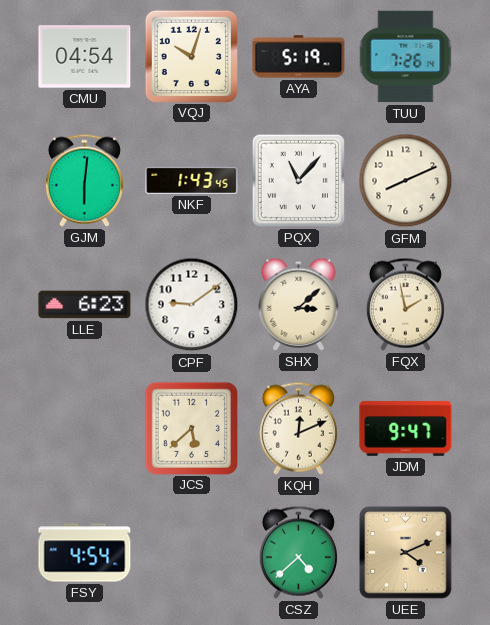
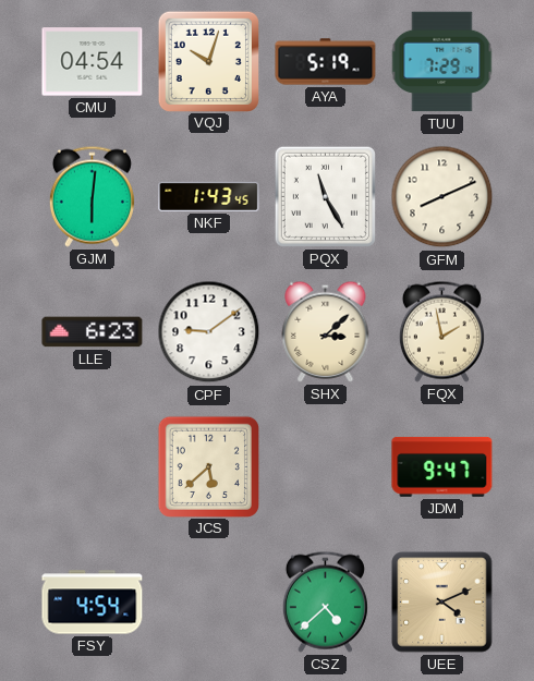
TUU: 7:26 -> 7:29 (442, 62)
PQX: 11:07 -> 11:25 (325, 196)
KQH: 12:11 -> none (298, 428)
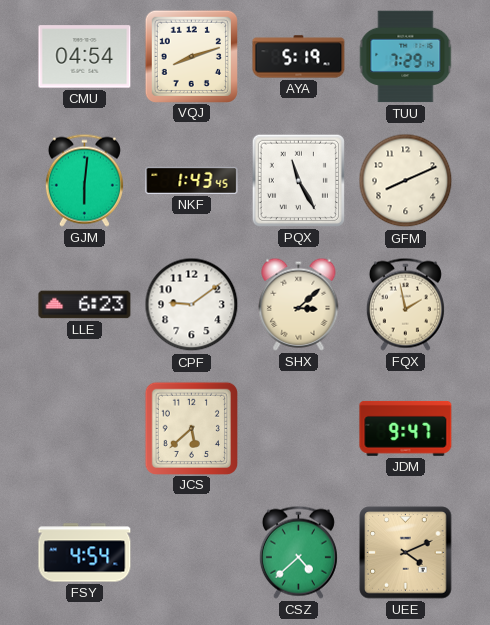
VQJ: 10:03 -> 8:12 (191, 56)
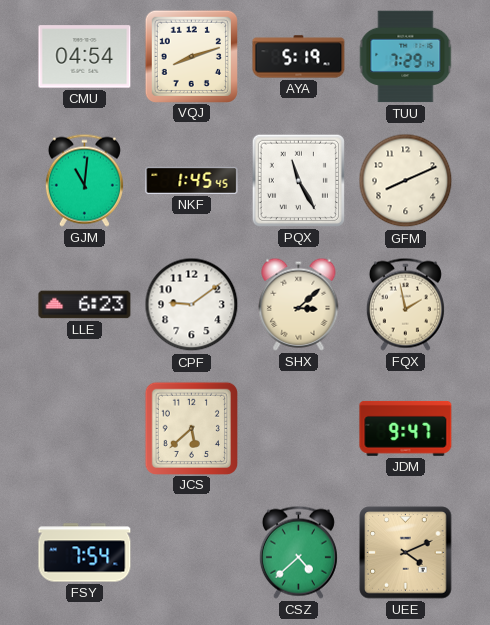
GJM: 6:01 -> 11:01 (84, 180)
NKF: 1:43 -> 1:45 (192, 180)
FSY: 4:54 -> 7:54 (85, 553)
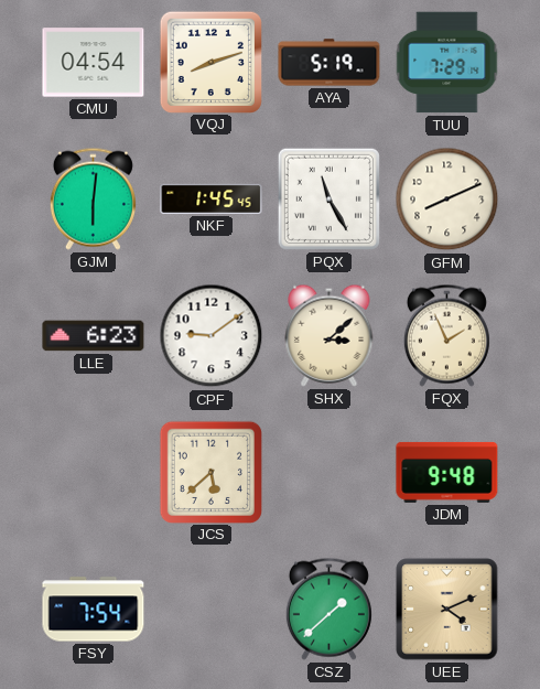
GJM: 11:01 -> 6:01 (93, 198)
FQX: 1:58 -> 1:56 (446, 335)
JDM: 9:47 -> 9:48 (447, 472)
CSZ: 4:38 -> 1:38 (328, 609)
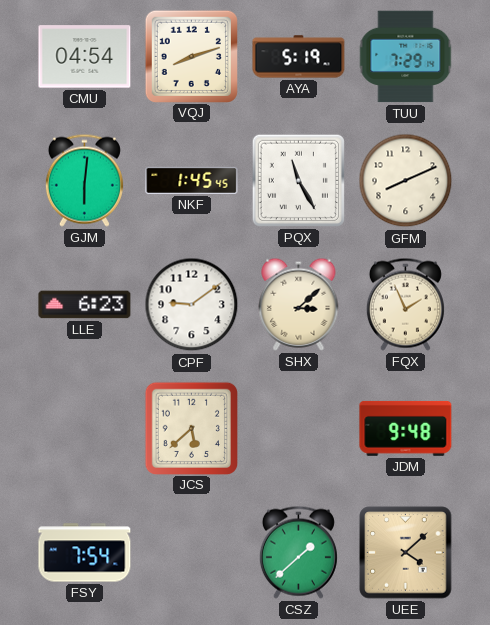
UEE: 4:11 -> 4:08 (406, 553)
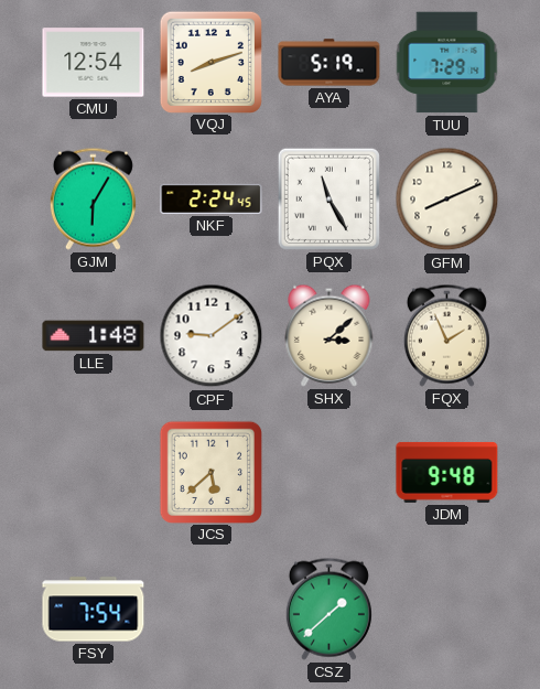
CMU: 04:54 -> 12:54 (94, 63)
GJM: 6:01 -> 6:05 (93, 198)
NKF: 1:45 -> 2:24 (212, 198)
LLE: 6:23 -> 1:48 (94, 336)
UEE: 4:08 -> none (406, 553)
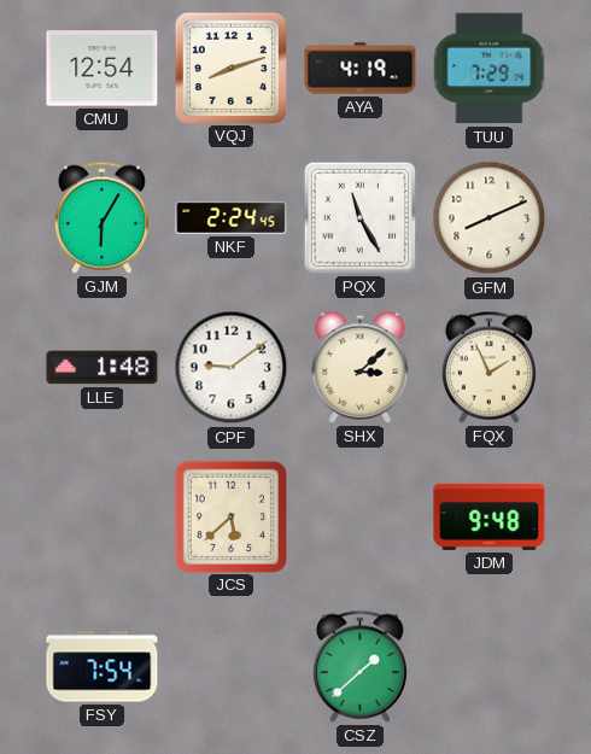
AYA: 5:19 -> 4:19 (361, 69)
